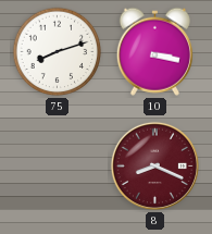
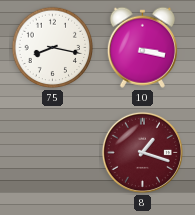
75: 8:12 -> 8:17 (53, 48)
8: 8:19 -> 1:18 (142, 152)
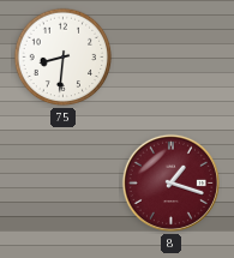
75: 8:17 -> 8:31 (64, 58)
10: 3:17 -> none (142, 47)
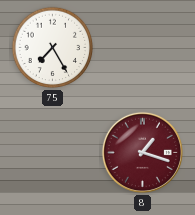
75: 8:31 -> 7:25 (53, 48)
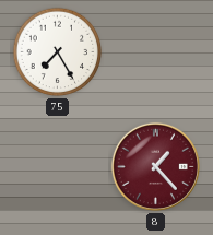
8: 1:18 -> 1:23 (155, 166)
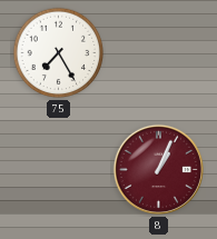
8: 1:23 -> 1:04 (158, 169)
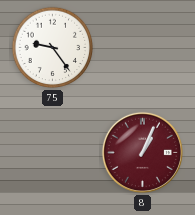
75: 7:25 -> 9:24 (53, 48)
